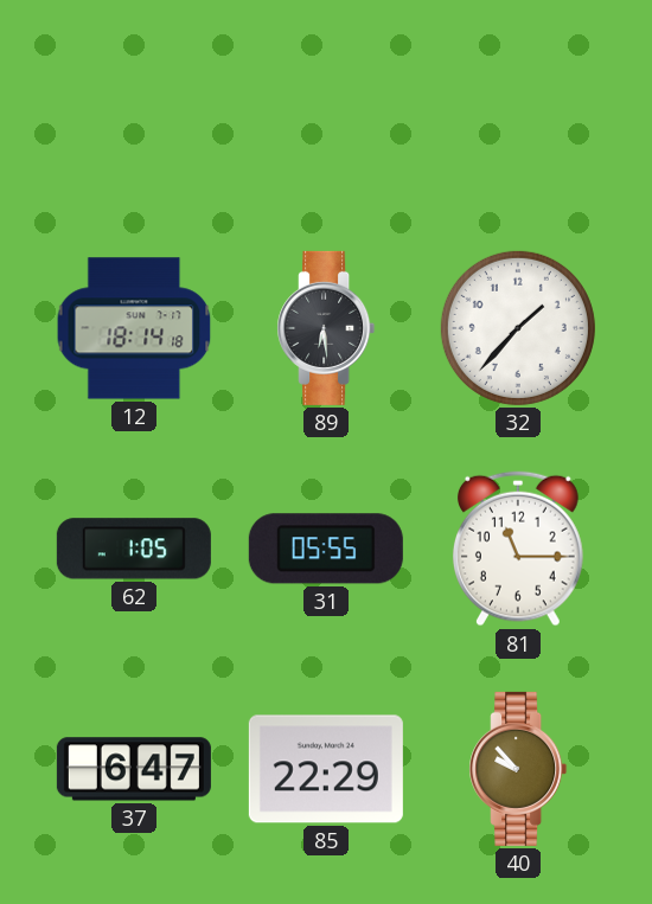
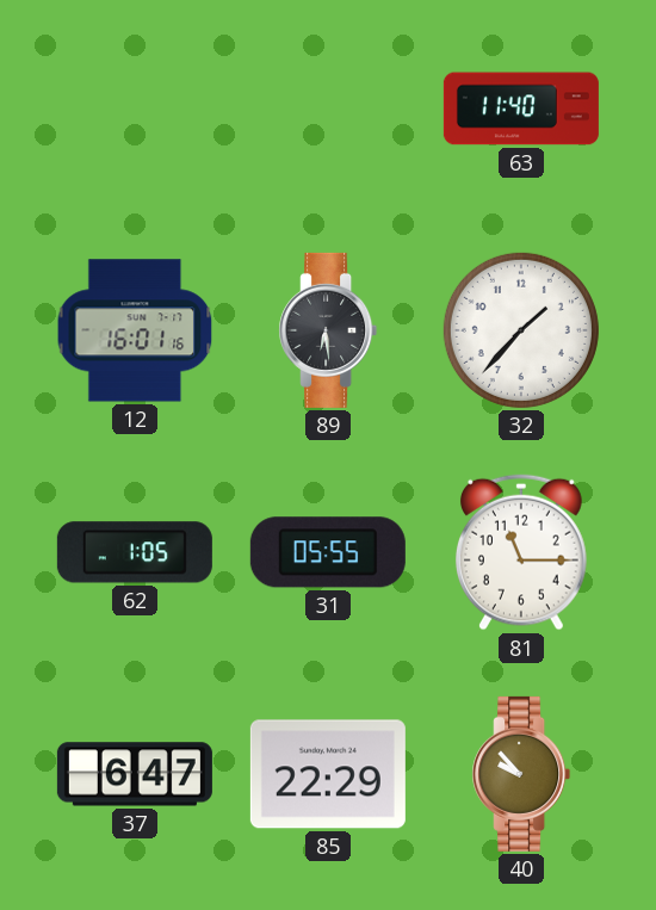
63: none -> 11:40 (521, 109)
12: 18:14 -> 16:01 (135, 330)
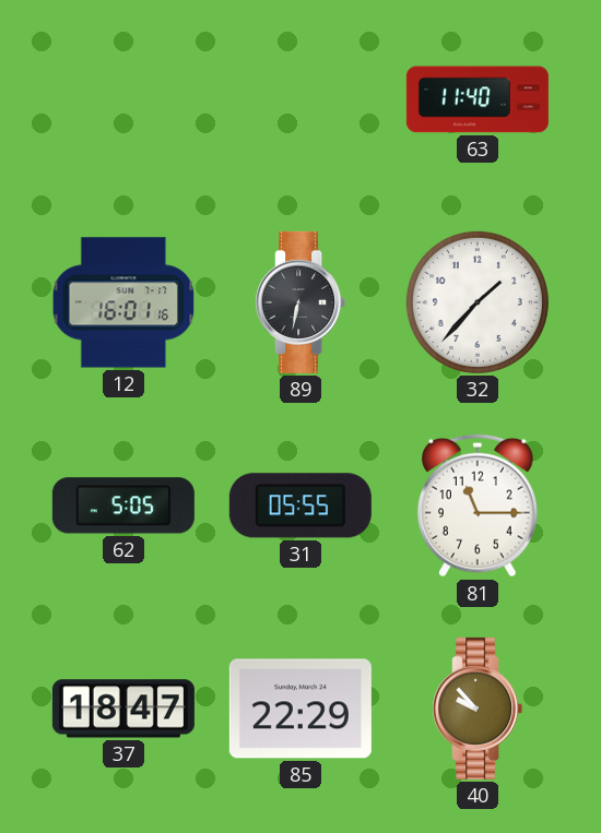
89: 6:29 -> 6:32 (300, 302)
62: 1:05 -> 5:05 (123, 505)
37: 6:47 -> 18:47 (123, 709)
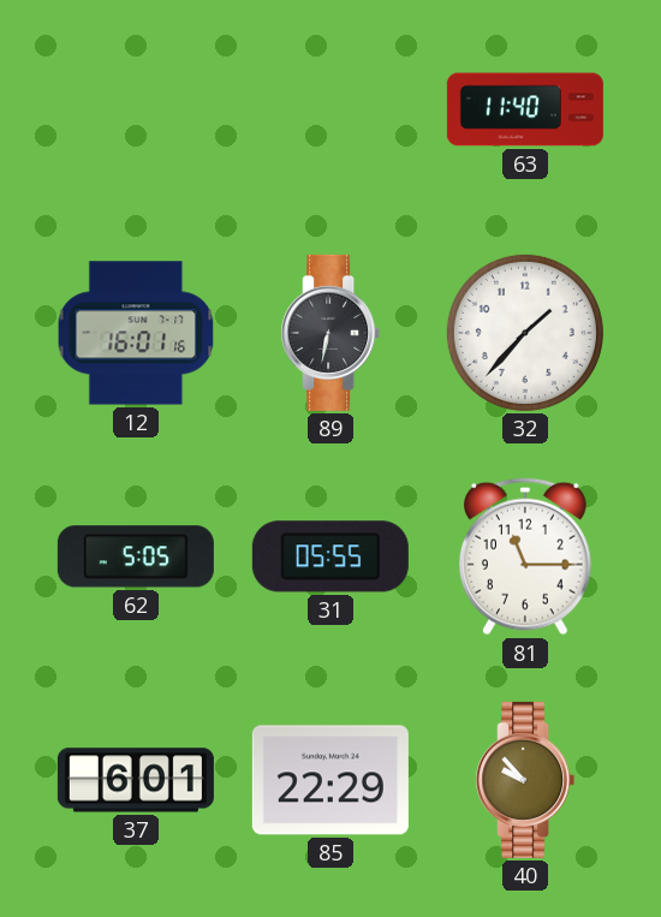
37: 18:47 -> 6:01 (136, 780)
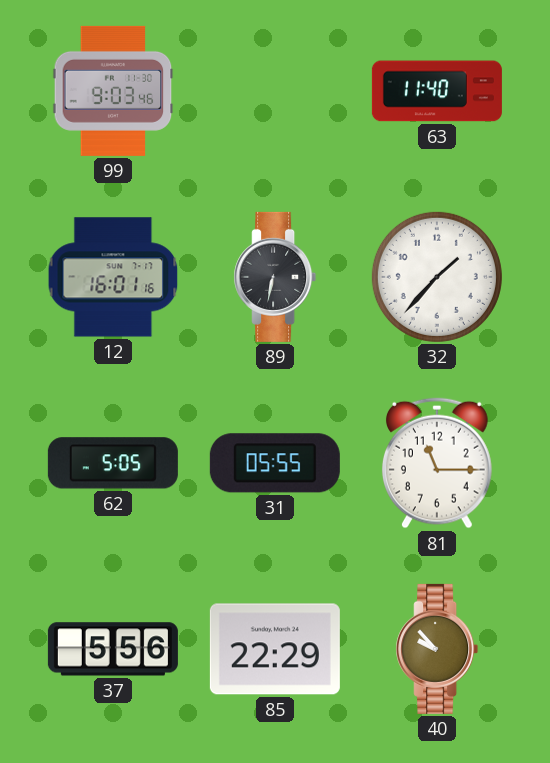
99: none -> 9:03 (113, 91)
37: 6:01 -> 5:56 (113, 649)
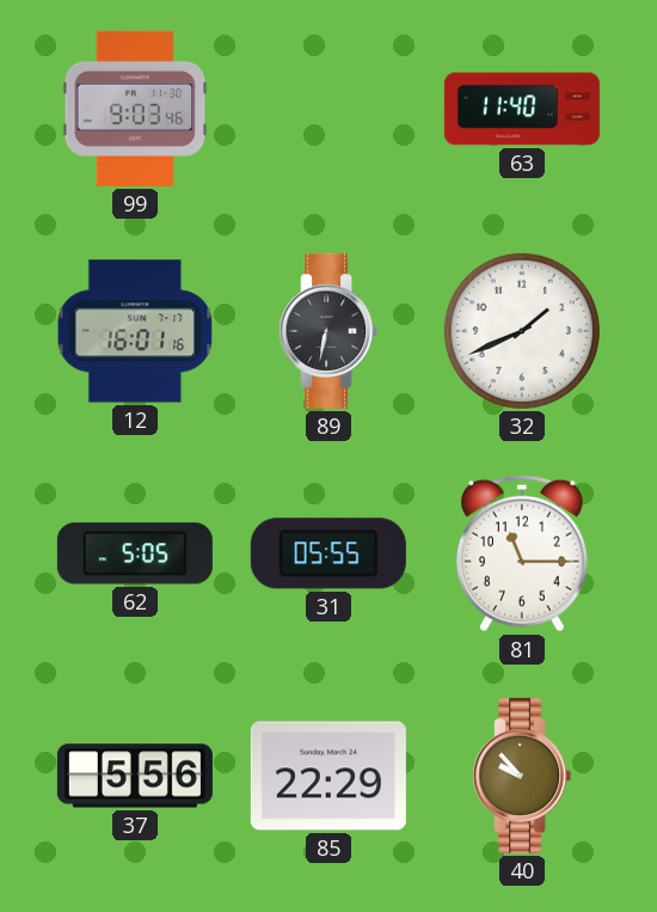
32: 1:37 -> 1:41 (522, 331)
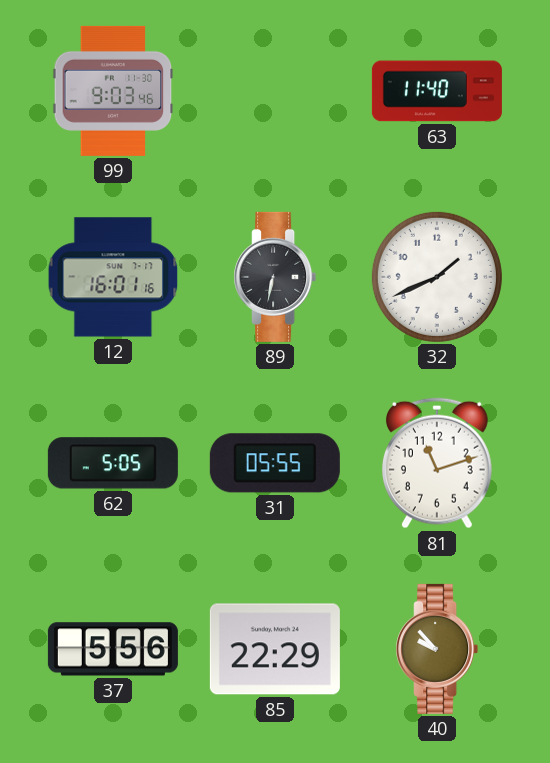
81: 11:15 -> 11:12 (437, 463)
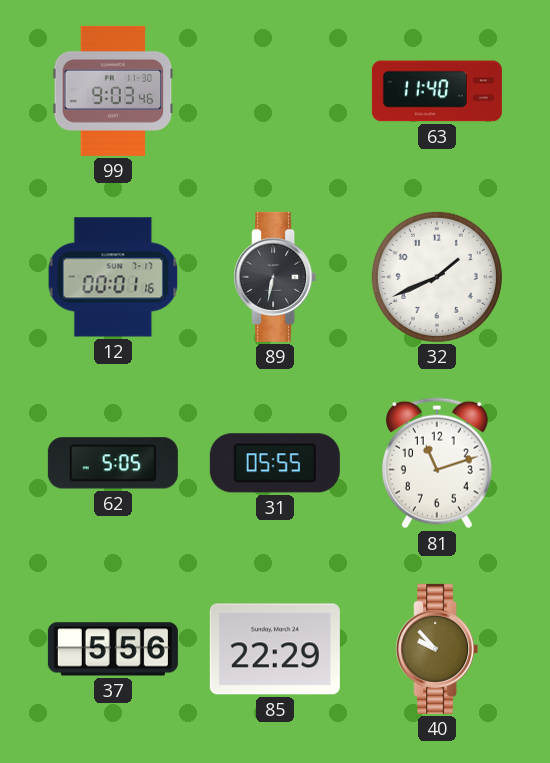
12: 16:01 -> 00:01 (113, 277)
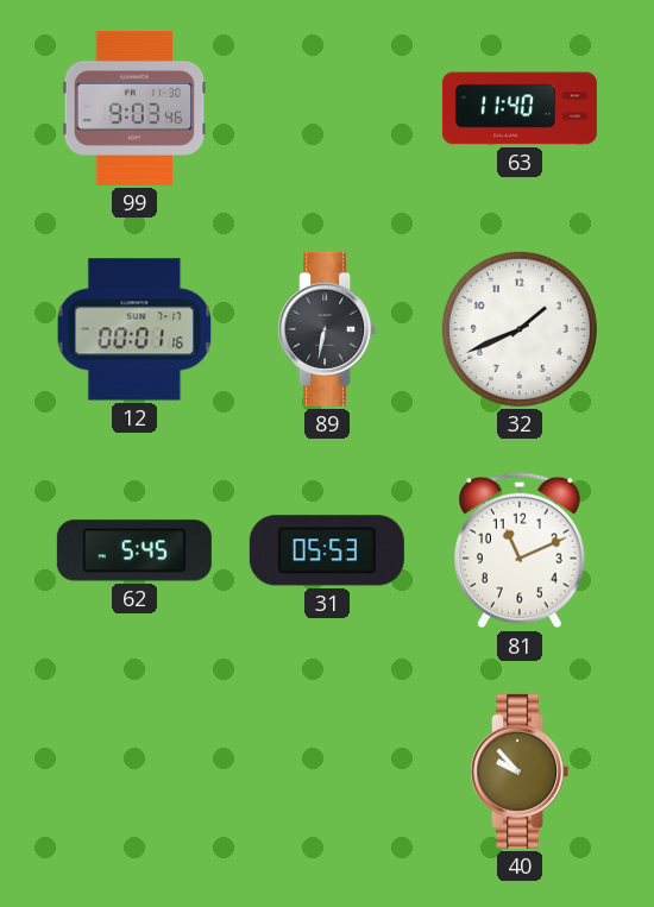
62: 5:05 -> 5:45 (134, 550)
31: 05:55 -> 05:53 (327, 550)
81: 11:12 -> 11:11 (520, 550)
37: 5:56 -> none (113, 649)
85: 22:29 -> none (275, 649)
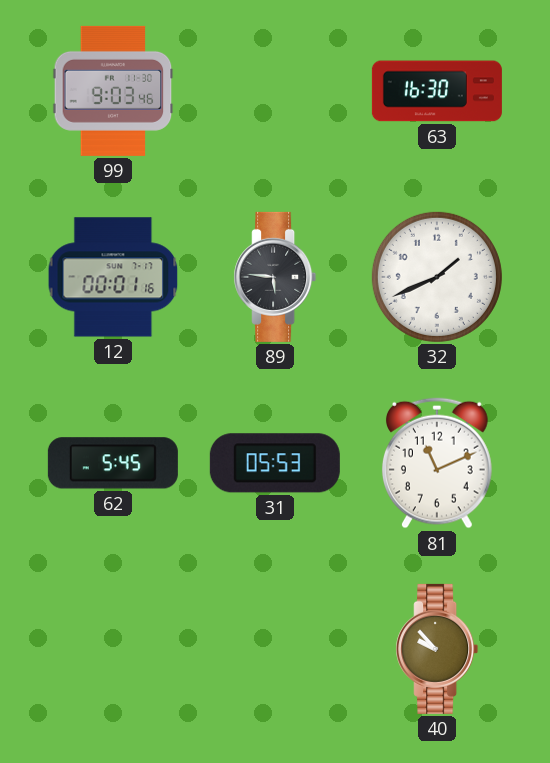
63: 11:40 -> 16:30 (437, 91)
89: 6:32 -> 5:46 (275, 277)
